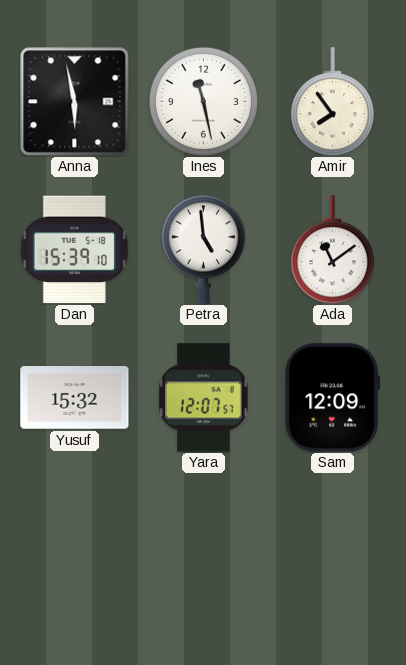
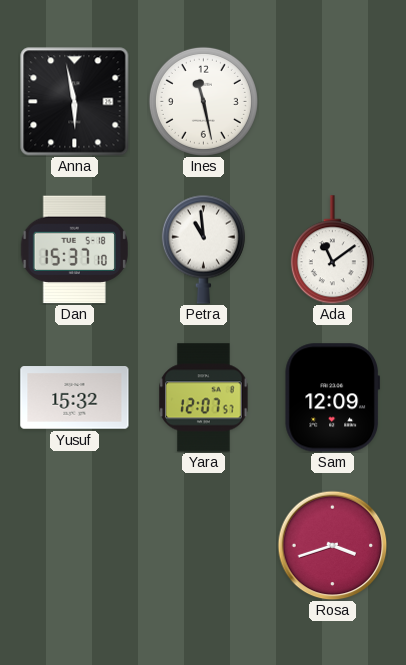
Amir: 7:54 -> none (332, 102)
Dan: 15:39 -> 15:37 (74, 250)
Petra: 4:59 -> 10:59 (203, 249)
Rosa: none -> 3:42 (332, 545)
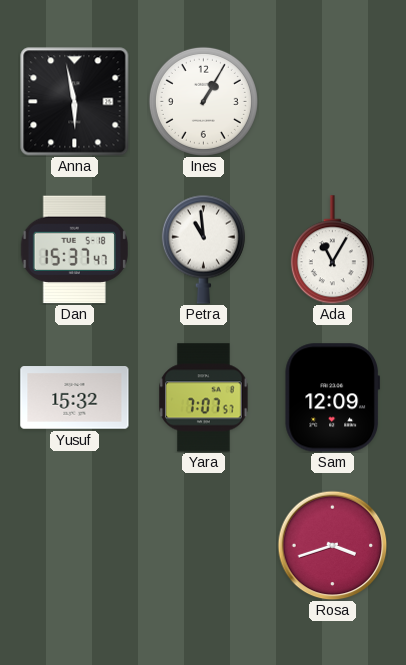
Ines: 11:28 -> 1:05 (203, 101)
Dan: 15:37:10 -> 15:37:47 (74, 250)
Ada: 11:09 -> 11:05 (332, 250)
Yara: 12:07 -> 7:07 (204, 398)
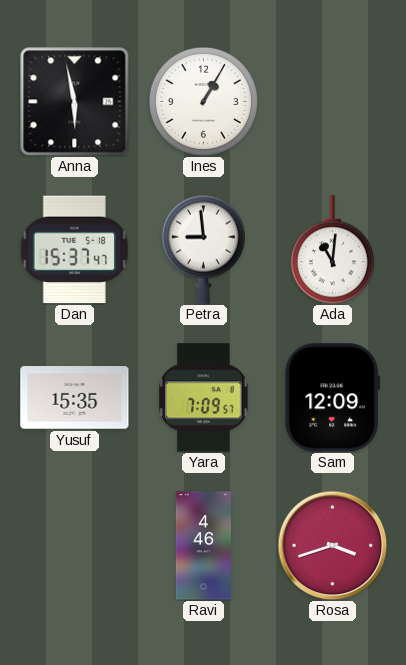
Petra: 10:59 -> 8:59 (203, 249)
Ada: 11:05 -> 11:01 (332, 250)
Yusuf: 15:32 -> 15:35 (75, 398)
Yara: 7:07 -> 7:09 (204, 398)
Ravi: none -> 4:46 (203, 546)
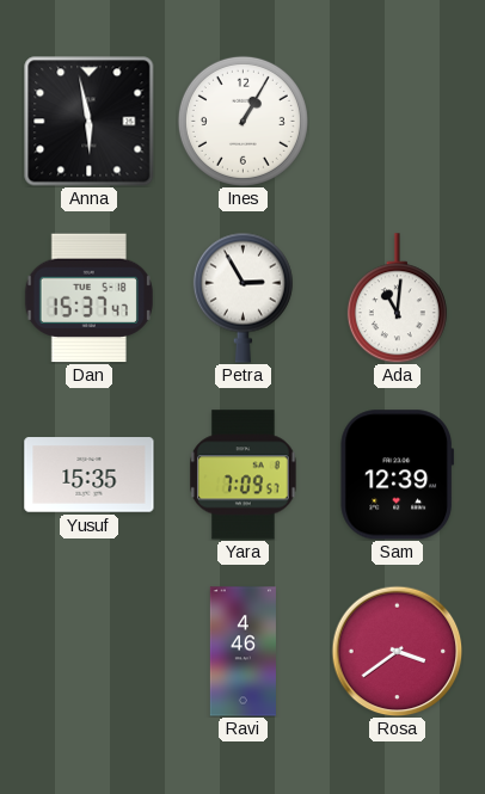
Petra: 8:59 -> 2:55 (242, 297)
Sam: 12:09 -> 12:39 (397, 475)
Rosa: 3:42 -> 3:39 (397, 651)
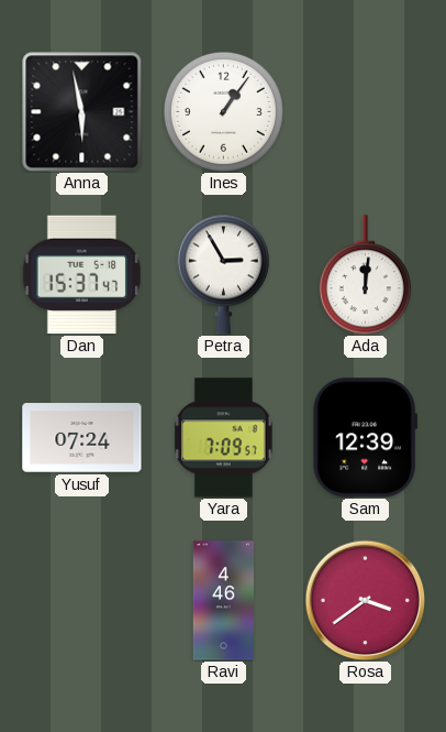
Ines: 1:05 -> 1:06 (223, 111)
Ada: 11:01 -> 12:01 (365, 275)
Yusuf: 15:35 -> 07:24 (82, 438)
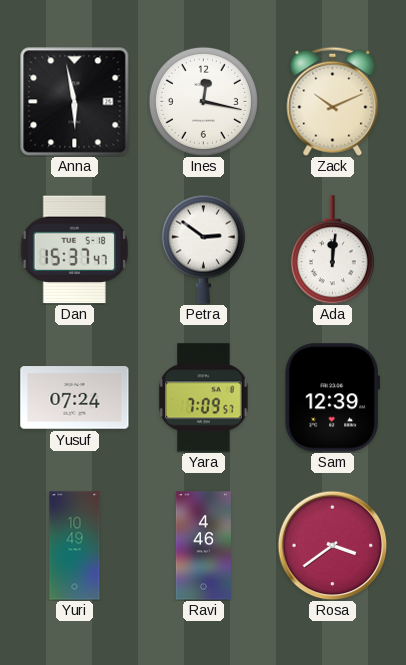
Ines: 1:06 -> 12:17 (203, 101)
Zack: none -> 10:11 (333, 101)
Petra: 2:55 -> 2:51 (203, 249)
Yuri: none -> 10:49 (75, 546)
